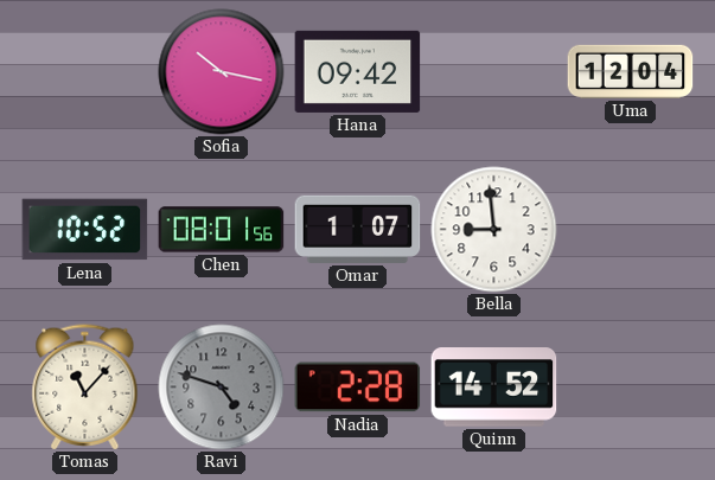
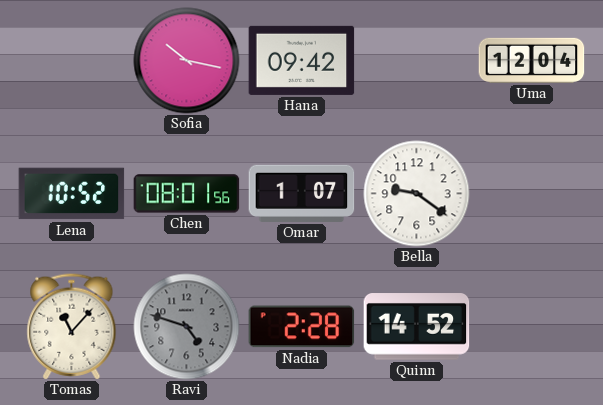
Bella: 8:59 -> 9:21 (417, 194)
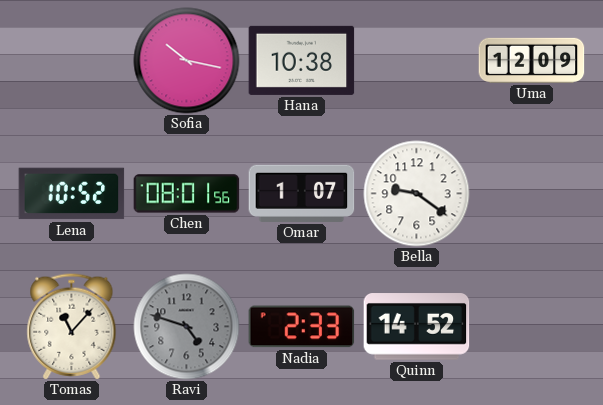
Hana: 09:42 -> 10:38 (302, 60)
Uma: 12:04 -> 12:09 (532, 60)
Nadia: 2:28 -> 2:33 (302, 327)
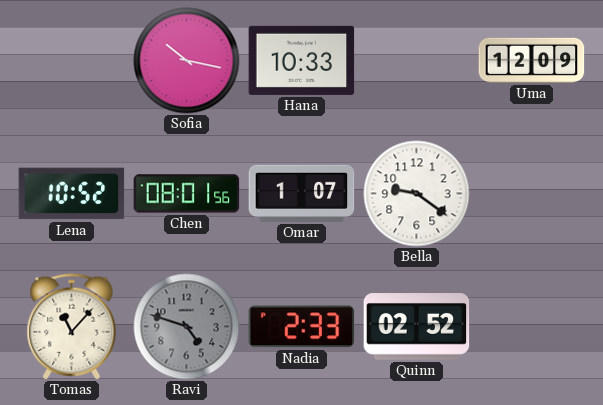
Hana: 10:38 -> 10:33 (302, 60)
Quinn: 14:52 -> 02:52 (417, 327)
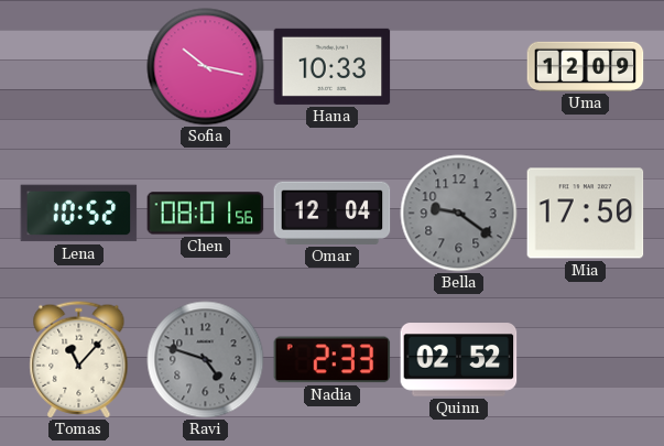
Omar: 1:07 -> 12:04 (333, 213)
Bella dial: white -> grey (459, 214)
Mia: none -> 17:50 (586, 214)
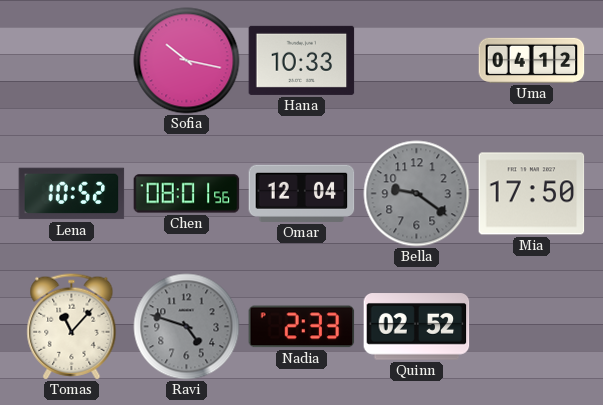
Uma: 12:09 -> 04:12 (532, 60)
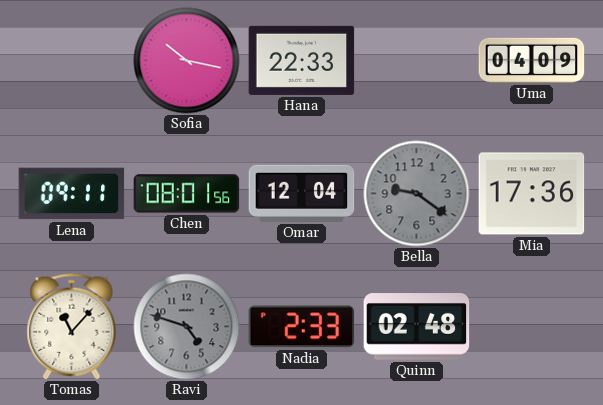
Hana: 10:33 -> 22:33 (302, 60)
Uma: 04:12 -> 04:09 (532, 60)
Lena: 10:52 -> 09:11 (72, 194)
Mia: 17:50 -> 17:36 (532, 194)
Quinn: 02:52 -> 02:48 (417, 327)
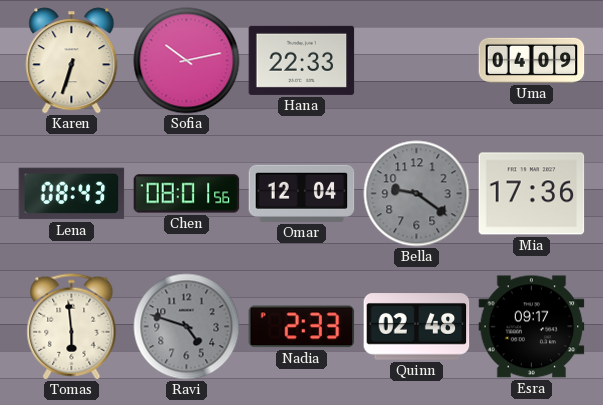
Karen: none -> 6:33 (72, 61)
Sofia: 10:17 -> 10:13 (187, 61)
Lena: 09:11 -> 08:43 (72, 194)
Tomas: 11:07 -> 5:59 (72, 327)
Esra: none -> 09:17 (532, 327)
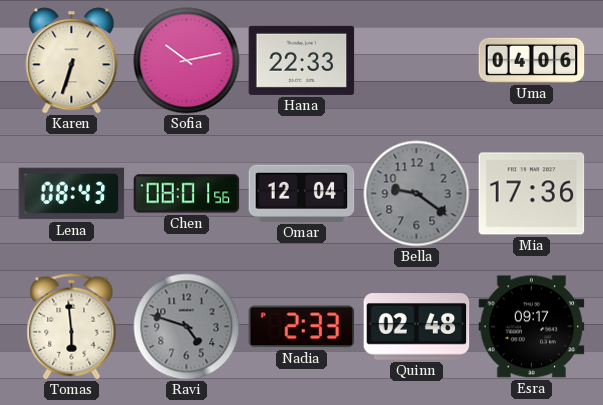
Uma: 04:09 -> 04:06 (532, 60)
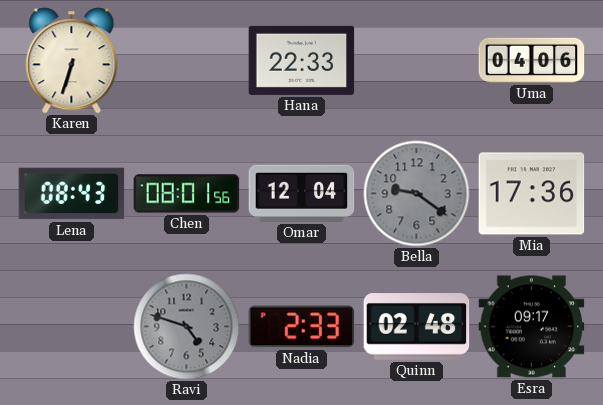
Sofia: 10:13 -> none (187, 61)
Tomas: 5:59 -> none (72, 327)
